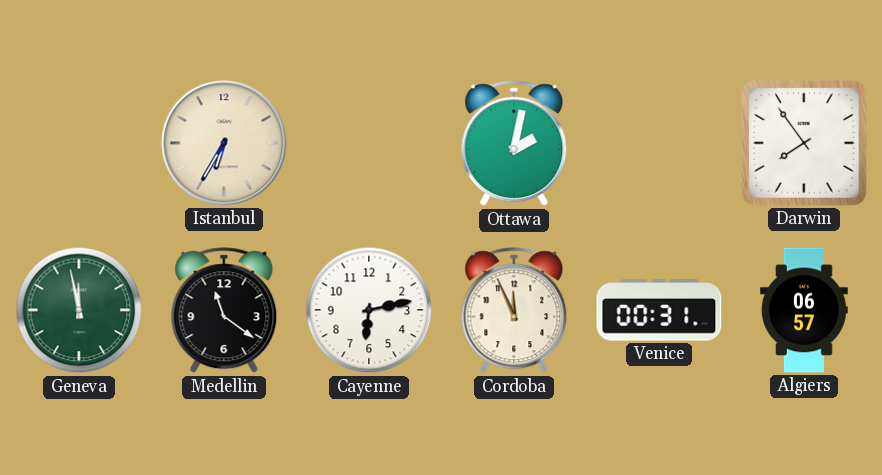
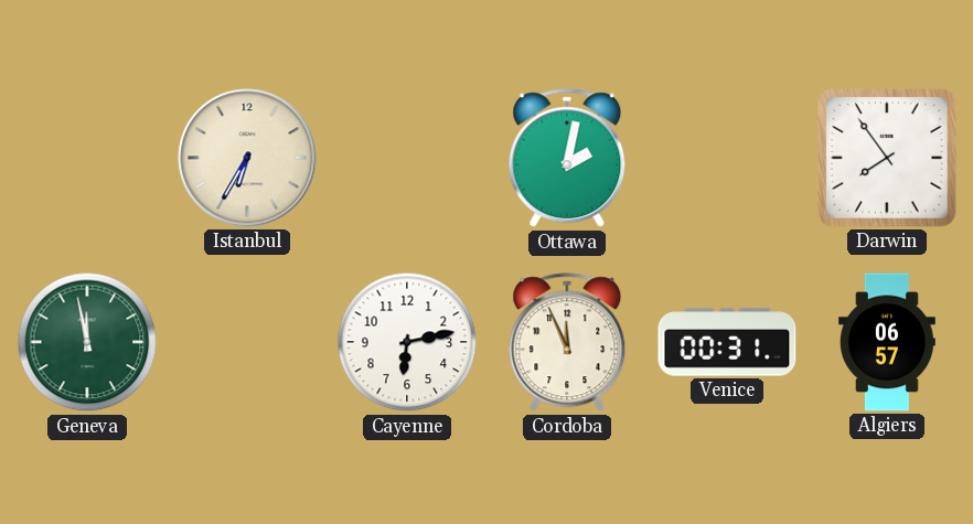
Medellin: 11:21 -> none (224, 311)
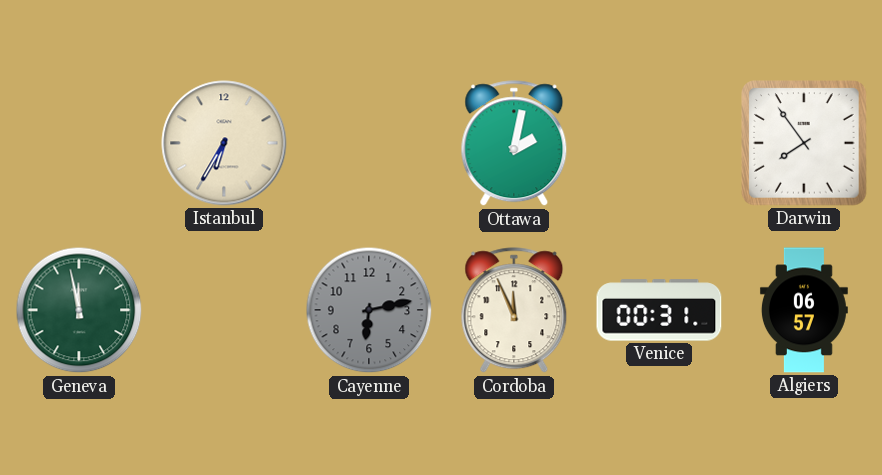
Cayenne dial: white -> grey (369, 310)
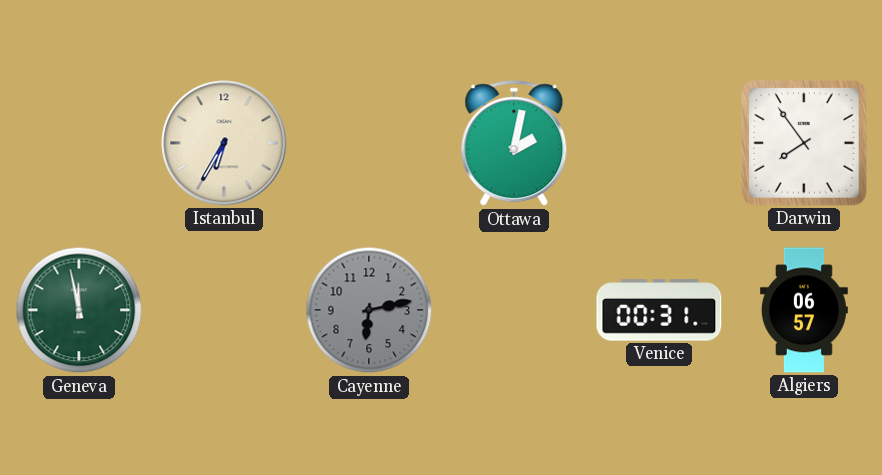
Cordoba: 11:56 -> none (514, 311)
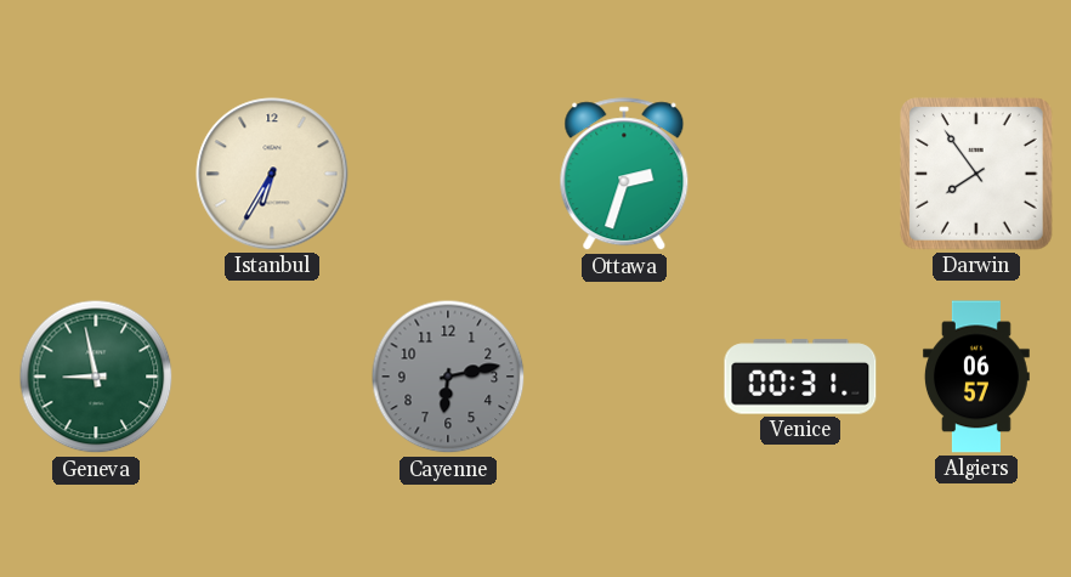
Ottawa: 2:02 -> 2:33 (624, 175)
Geneva: 11:58 -> 8:58 (96, 377)
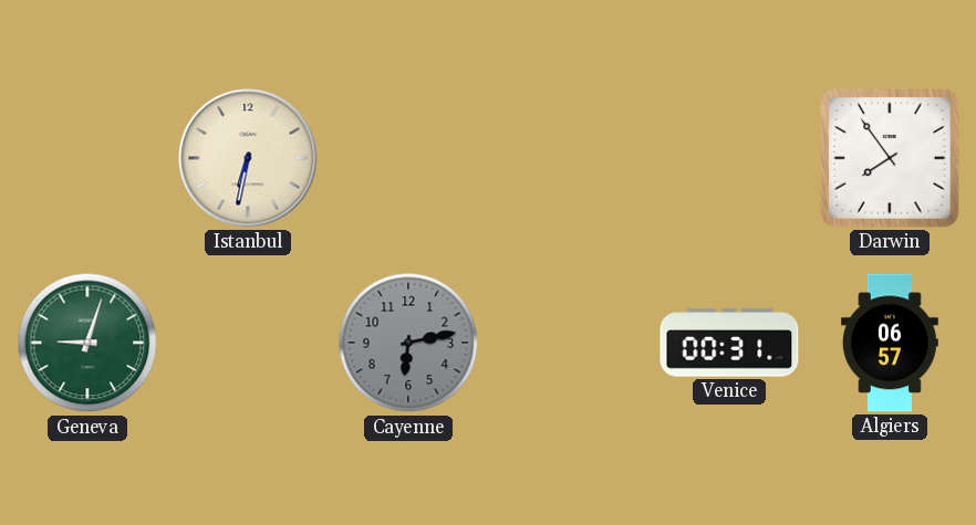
Istanbul: 6:35 -> 6:32 (248, 158)
Ottawa: 2:33 -> none (624, 175)
Geneva: 8:58 -> 9:03 (87, 343)
